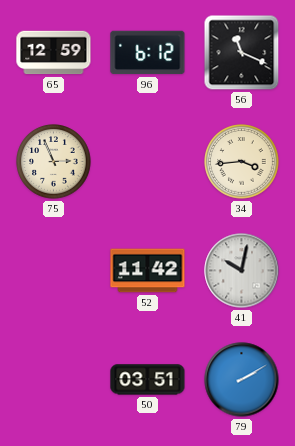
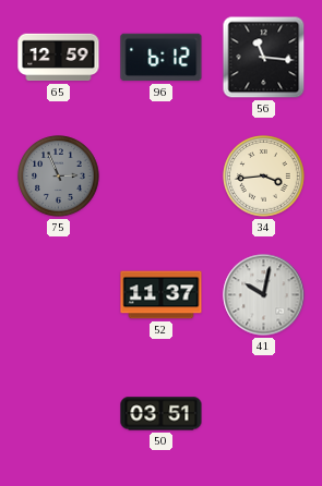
56: 11:19 -> 11:16 (264, 58)
75 dial: cream -> grey (59, 177)
52: 11:42 -> 11:37 (162, 295)
79: 2:10 -> none (242, 380)
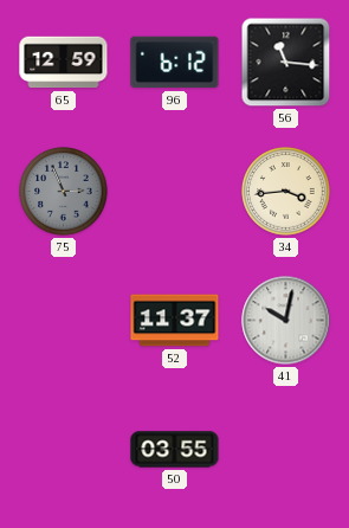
50: 03:51 -> 03:55 (175, 450)
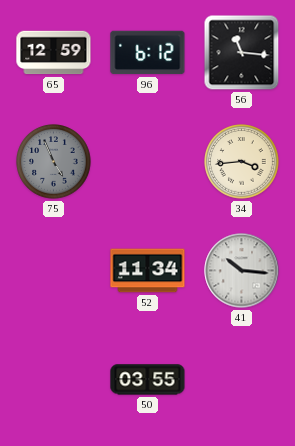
75: 2:56 -> 4:56 (54, 162)
52: 11:37 -> 11:34 (148, 271)
41: 10:02 -> 10:16 (242, 271)
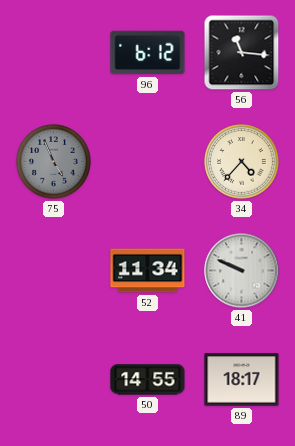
65: 12:59 -> none (54, 53)
34: 3:44 -> 4:37 (242, 162)
41: 10:16 -> 9:49 (242, 271)
50: 03:55 -> 14:55 (148, 380)
89: none -> 18:17 (242, 380)
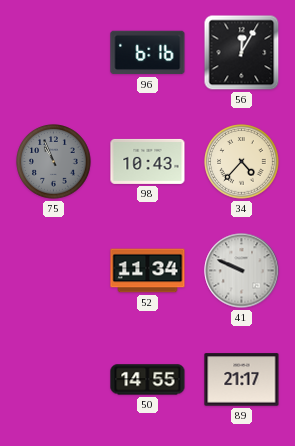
96: 6:12 -> 6:16 (148, 53)
56: 11:16 -> 12:05 (242, 53)
75: 4:56 -> 10:56 (54, 162)
98: none -> 10:43 (148, 161)
89: 18:17 -> 21:17 (242, 380)
